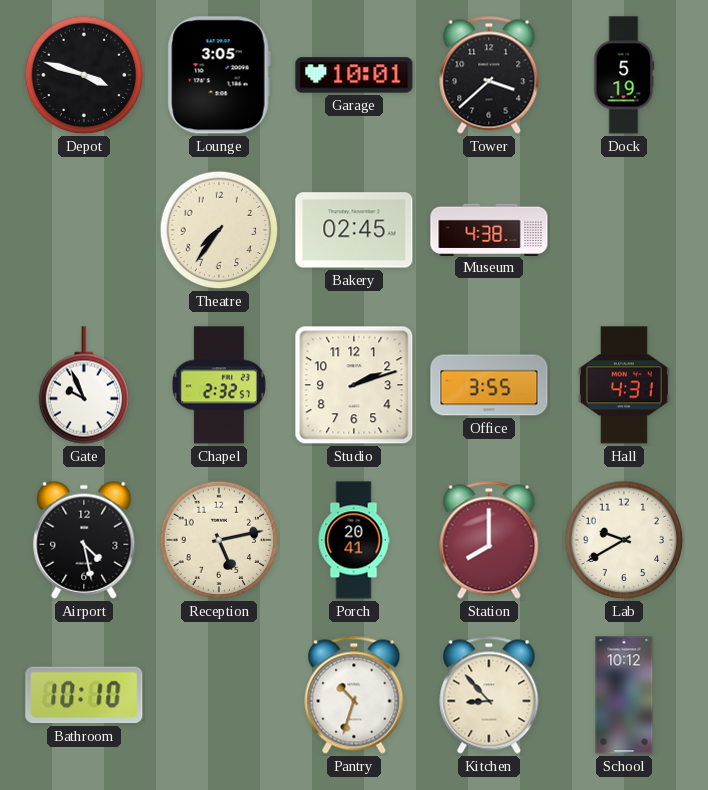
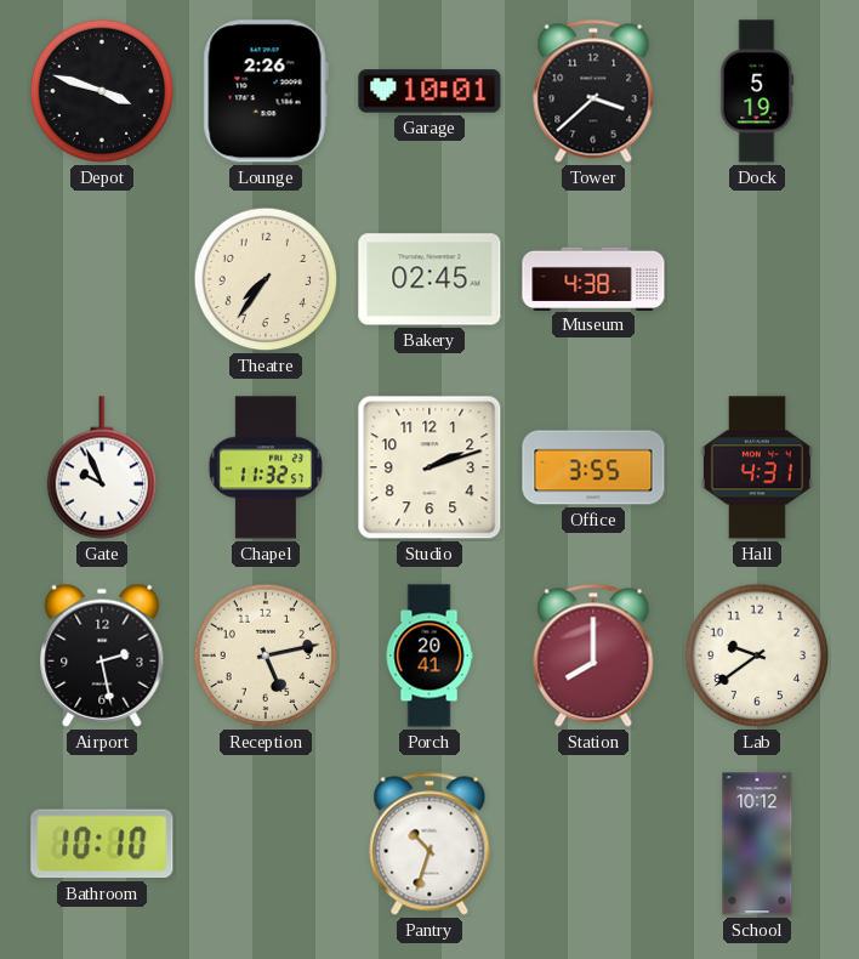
Lounge: 3:05 -> 2:26 (266, 91)
Chapel: 2:32 -> 11:32 (266, 467)
Airport: 4:28 -> 2:28 (102, 656)
Lab: 9:40 -> 9:39 (757, 656)
Kitchen: 8:53 -> none (489, 695)
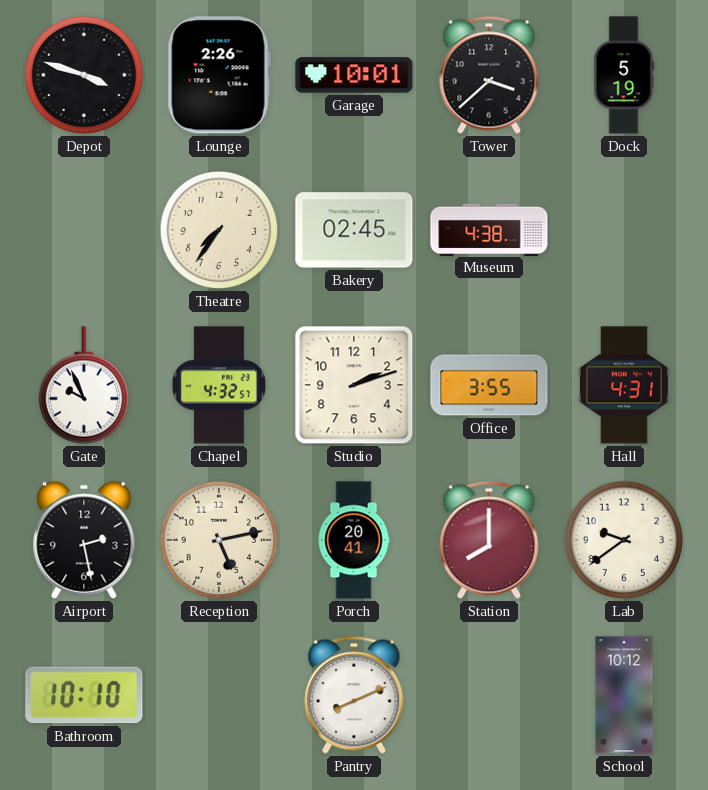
Chapel: 11:32 -> 4:32 (219, 385)
Pantry: 10:33 -> 8:11 (354, 695)
